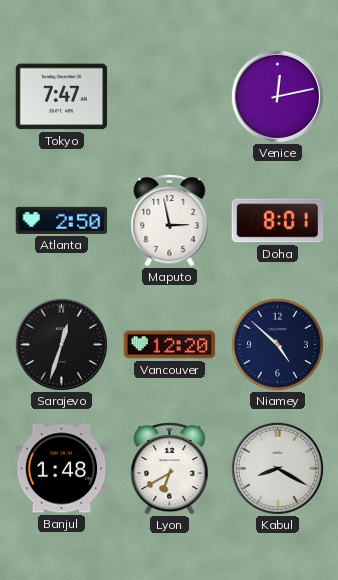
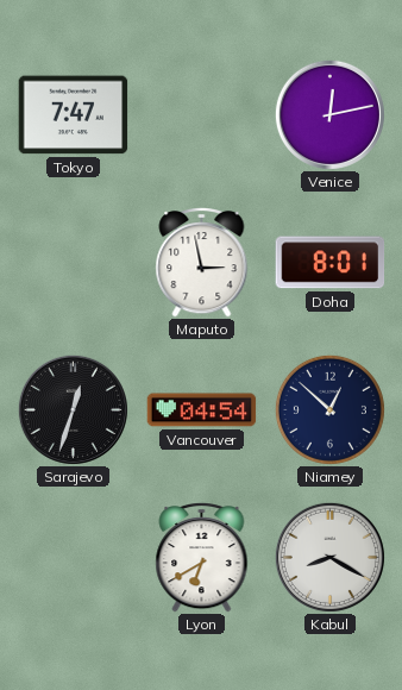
Atlanta: 2:50 -> none (62, 220)
Vancouver: 12:20 -> 04:54 (202, 410)
Niamey: 4:52 -> 12:52 (329, 409)
Banjul: 1:48 -> none (62, 469)
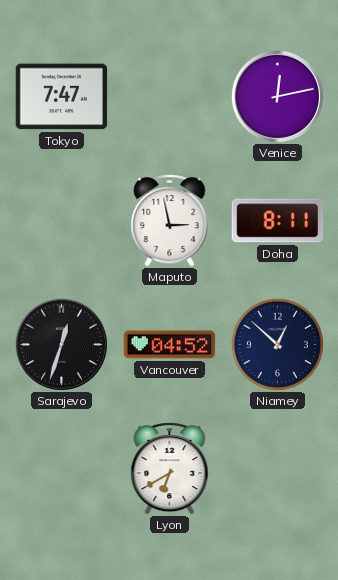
Doha: 8:01 -> 8:11 (278, 221)
Vancouver: 04:54 -> 04:52 (170, 345)
Kabul: 8:20 -> none (329, 557)
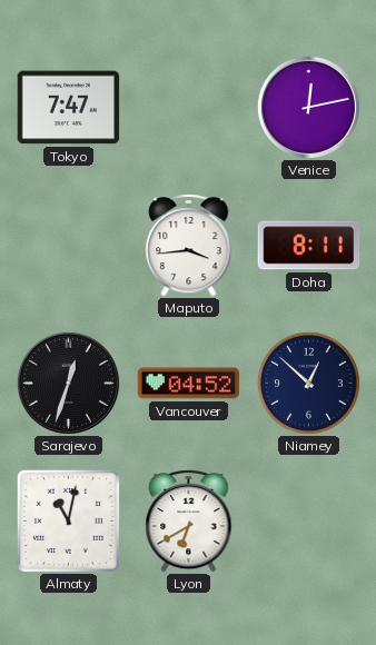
Maputo: 2:58 -> 3:44 (189, 245)
Almaty: none -> 11:02 (68, 520)
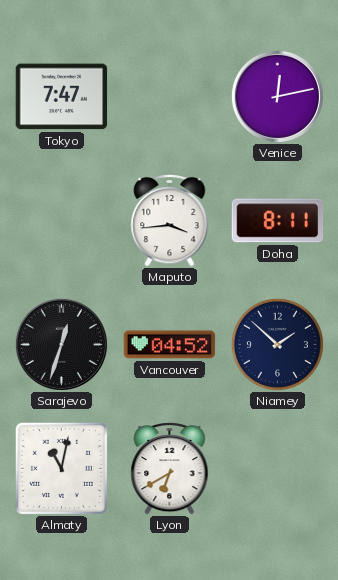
Niamey: 12:52 -> 1:52 (277, 344)
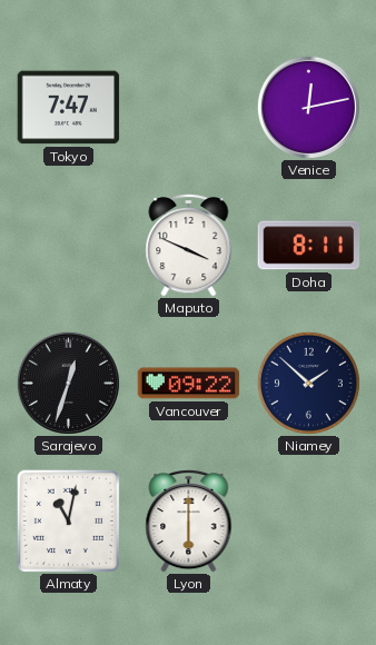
Maputo: 3:44 -> 3:49 (189, 245)
Vancouver: 04:52 -> 09:22 (189, 384)
Lyon: 6:40 -> 6:00 (189, 520)
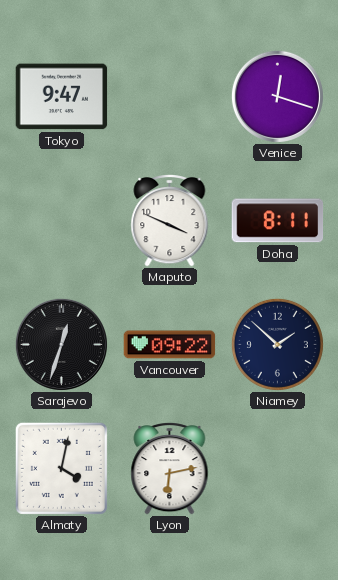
Tokyo: 7:47 -> 9:47 (62, 97)
Venice: 12:13 -> 12:18 (277, 96)
Almaty: 11:02 -> 4:02 (61, 468)
Lyon: 6:00 -> 6:13 (170, 468)
